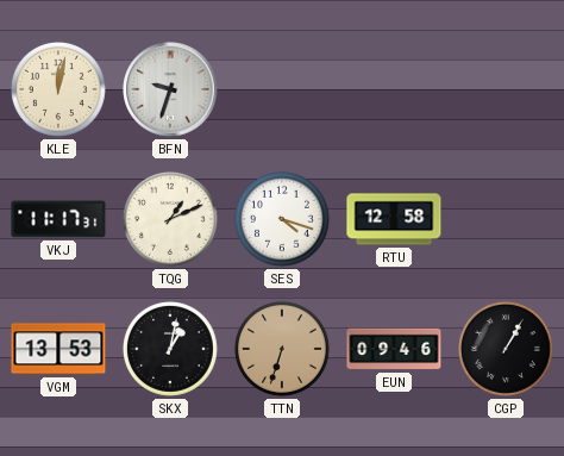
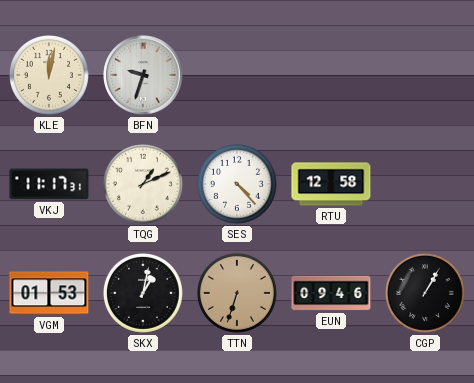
SES: 4:18 -> 4:23 (237, 184)
VGM: 13:53 -> 01:53 (49, 293)
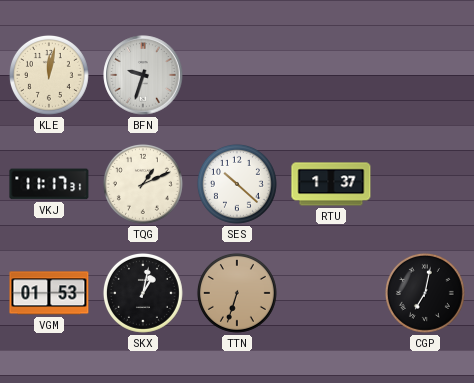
SES: 4:23 -> 10:22 (237, 184)
RTU: 12:58 -> 1:37 (331, 184)
EUN: 09:46 -> none (331, 293)
CGP: 1:05 -> 7:02 (425, 293)
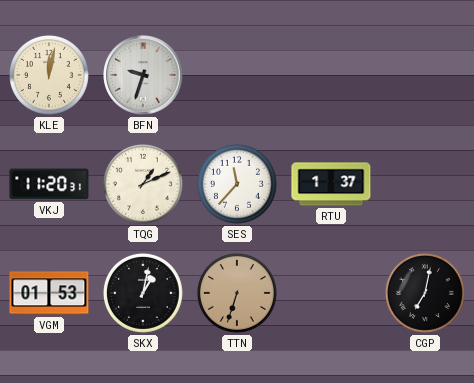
VKJ: 11:17 -> 11:20 (49, 184)
SES: 10:22 -> 11:37 (237, 184)
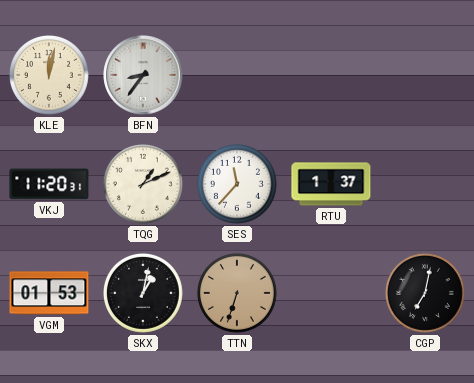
BFN: 9:33 -> 8:36 (143, 75)
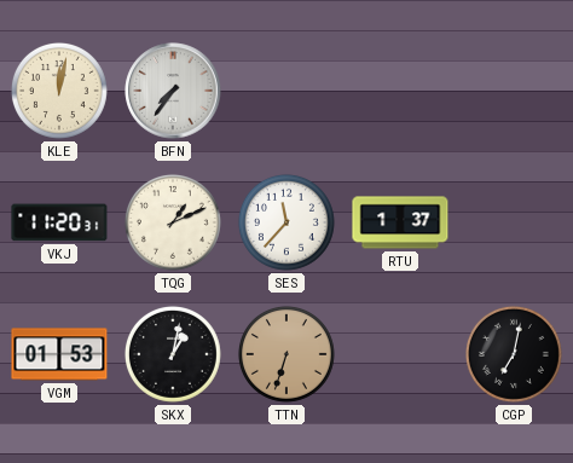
BFN: 8:36 -> 7:36 (173, 91)
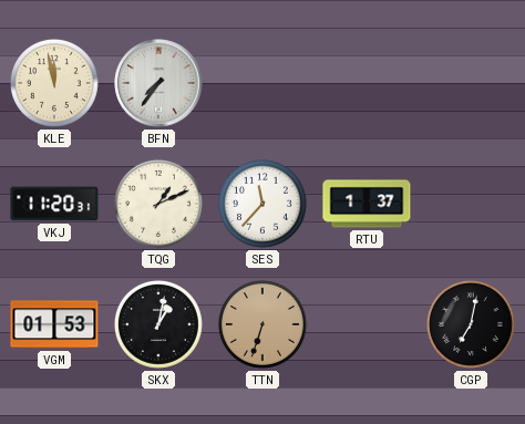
KLE: 12:02 -> 11:58 (54, 83)
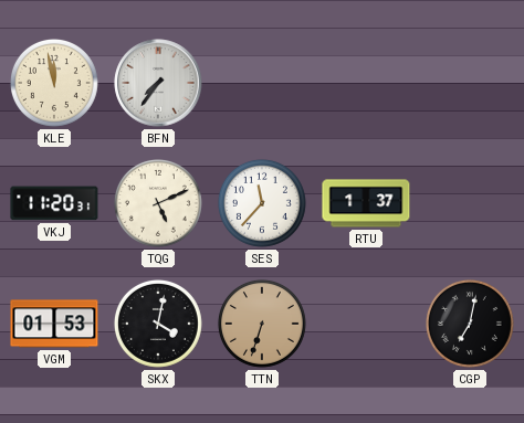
TQG: 1:11 -> 5:11 (158, 203)
SKX: 1:02 -> 4:02 (158, 324)
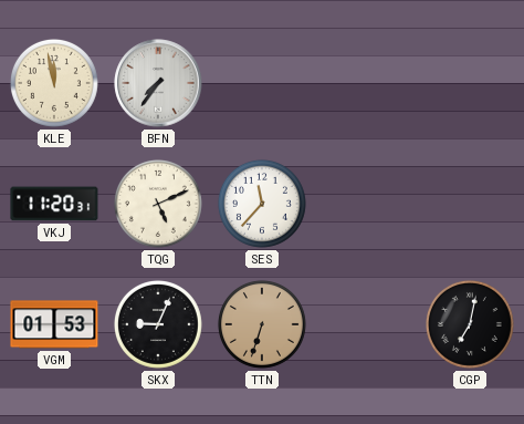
RTU: 1:37 -> none (366, 203)
SKX: 4:02 -> 9:04 (158, 324)
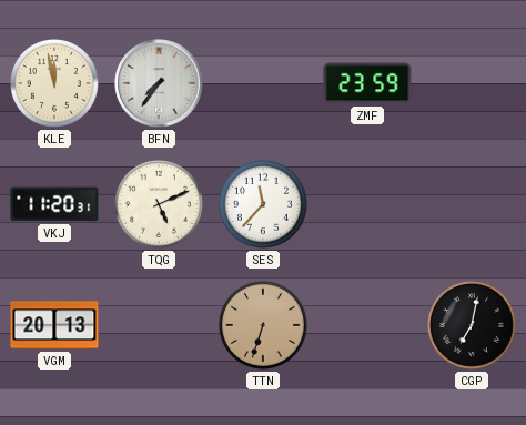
ZMF: none -> 23:59 (367, 83)
VGM: 01:53 -> 20:13 (54, 325)
SKX: 9:04 -> none (158, 324)
